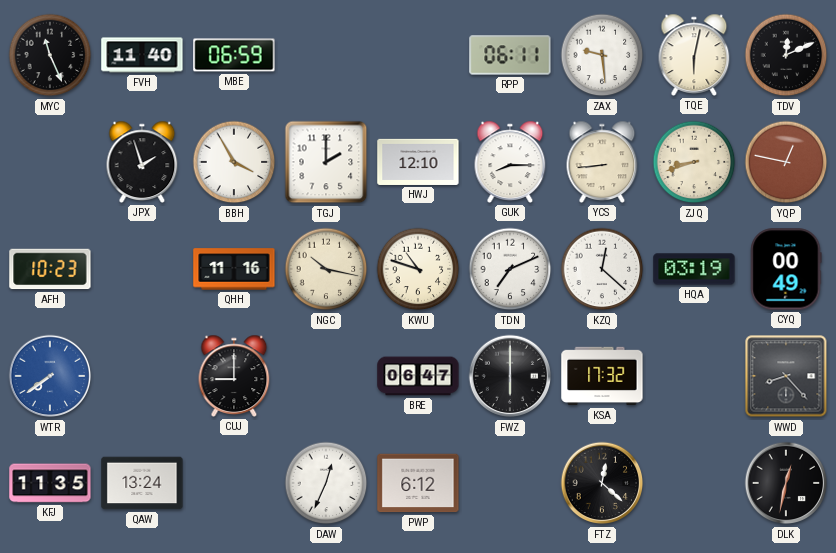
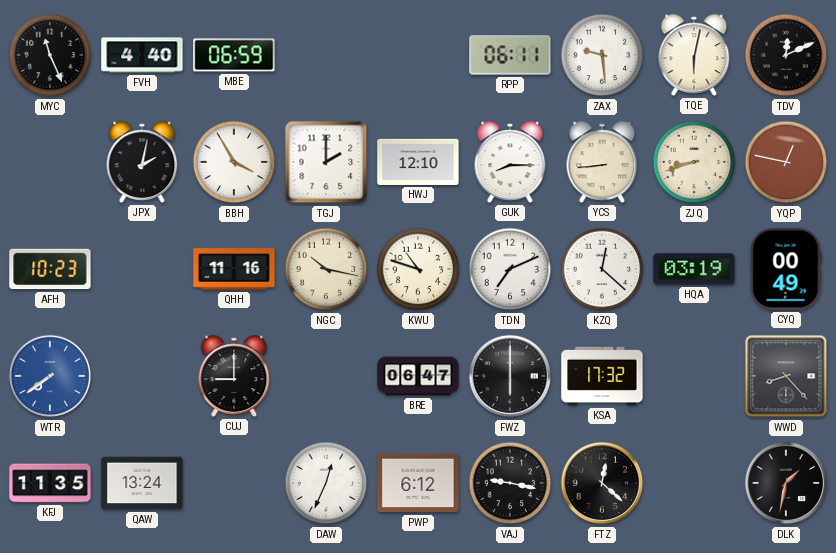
FVH: 11:40 -> 4:40 (142, 55)
JPX: 1:57 -> 2:02 (142, 162)
VAJ: none -> 9:17 (510, 483)
DLK: 12:32 -> 1:32 (786, 483)
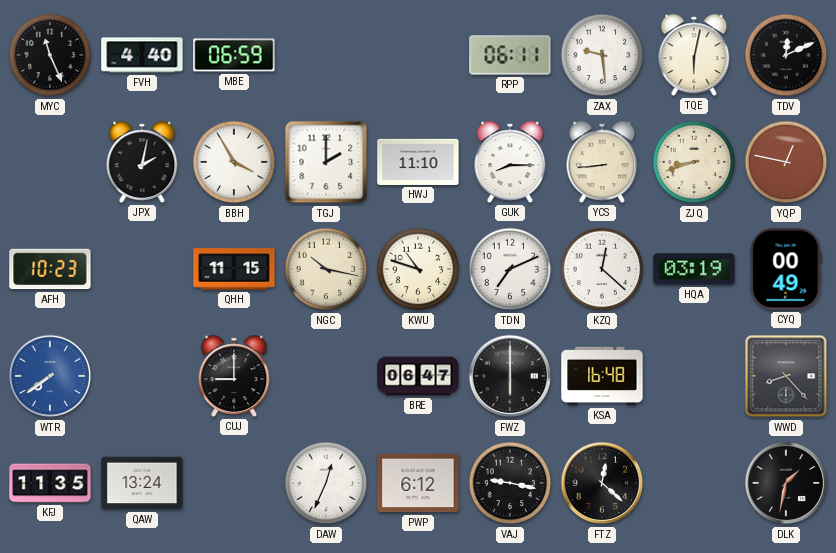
HWJ: 12:10 -> 11:10 (418, 162)
QHH: 11:16 -> 11:15 (234, 269)
KSA: 17:32 -> 16:48 (602, 376)
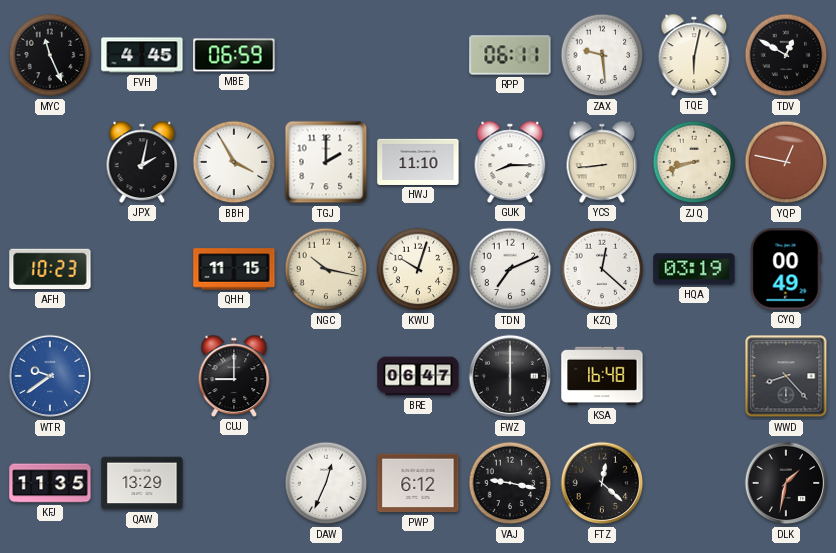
FVH: 4:40 -> 4:45 (142, 55)
TDV: 12:11 -> 12:50 (786, 55)
KWU: 10:48 -> 10:03 (418, 269)
WTR: 7:39 -> 9:39 (50, 376)
QAW: 13:24 -> 13:29 (142, 483)
